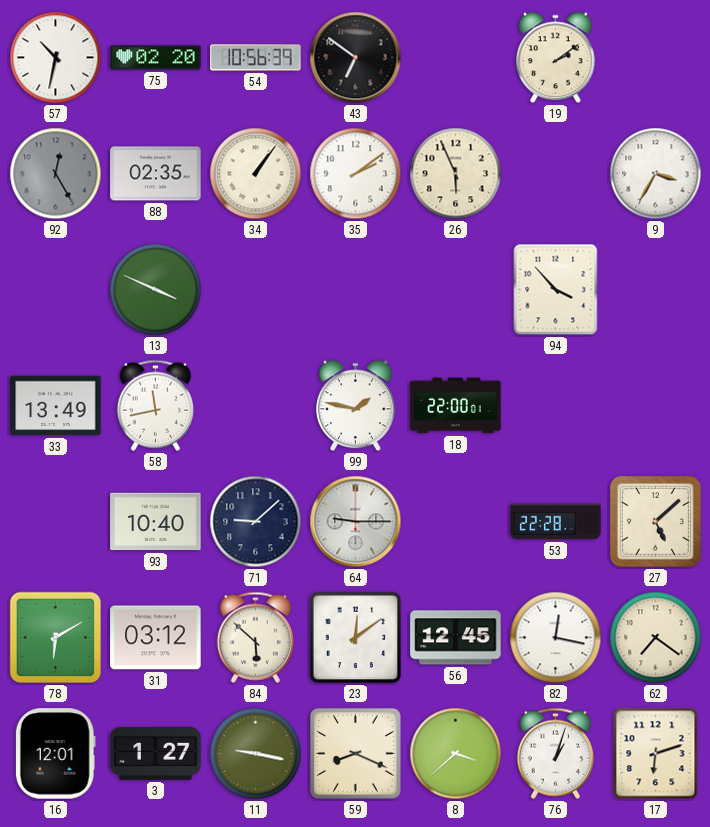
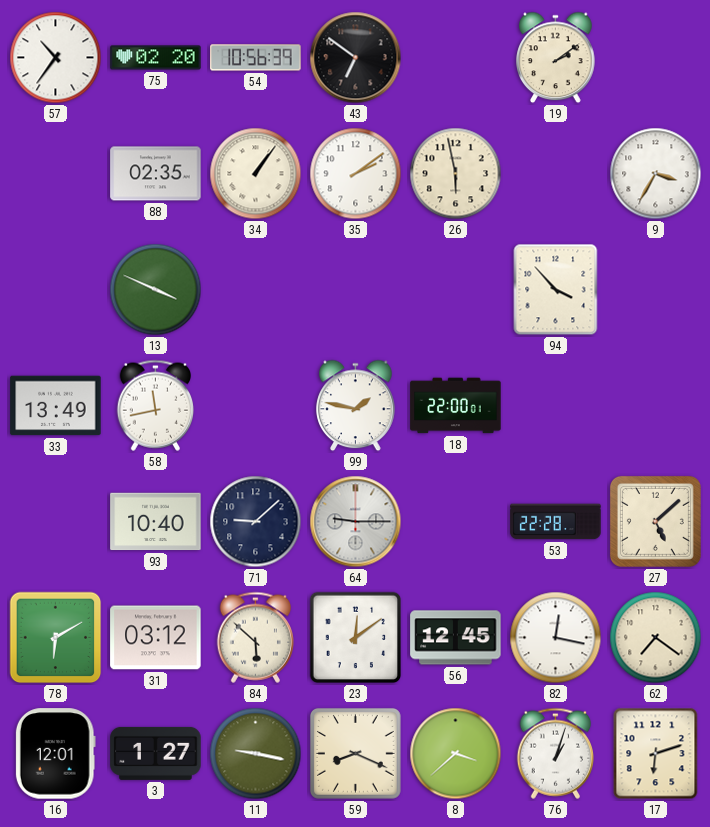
57: 10:32 -> 10:36 (56, 58)
92: 12:25 -> none (56, 174)
26: 5:56 -> 5:58 (456, 174)
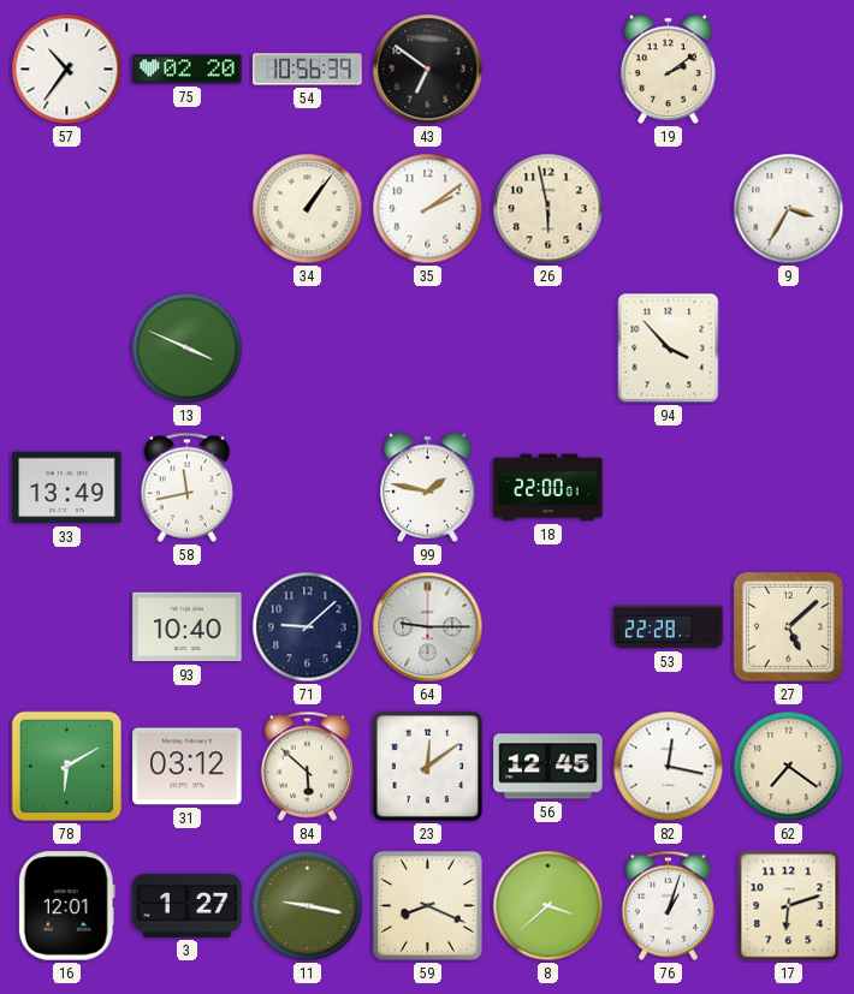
88: 02:35 -> none (156, 174)
